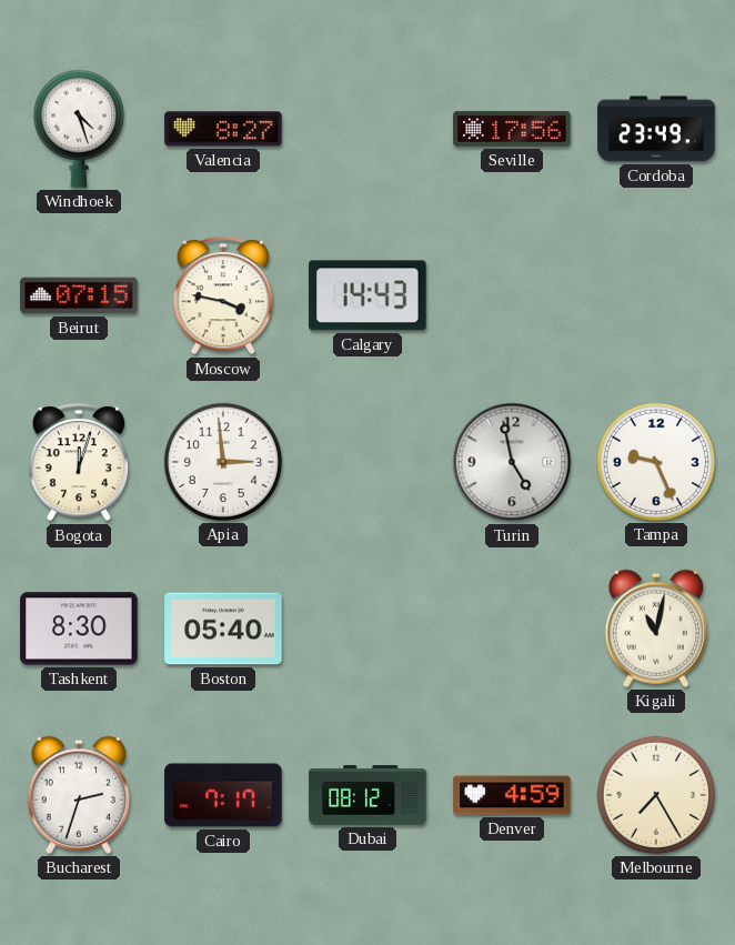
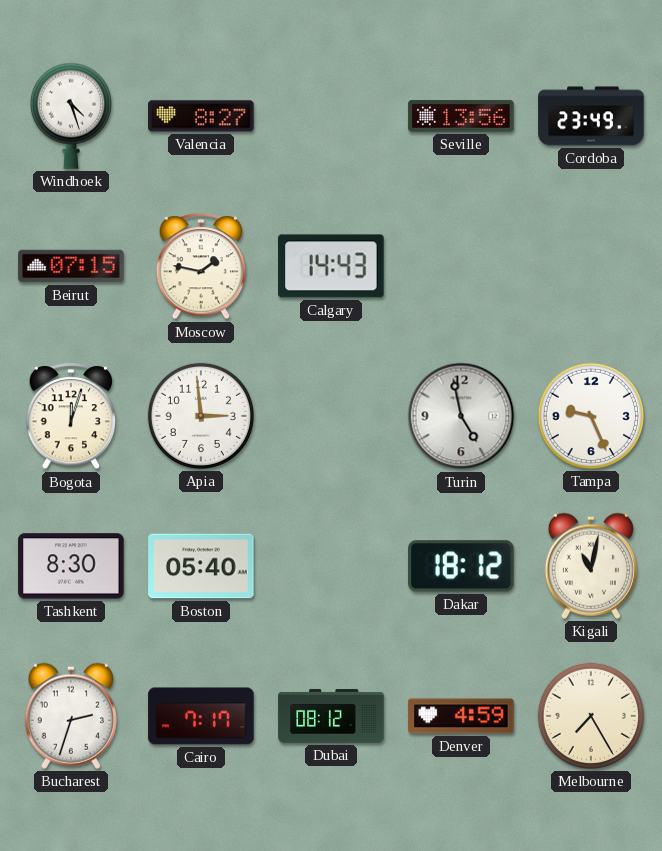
Seville: 17:56 -> 13:56 (461, 116)
Moscow: 3:47 -> 1:47 (201, 267)
Dakar: none -> 18:12 (461, 566)
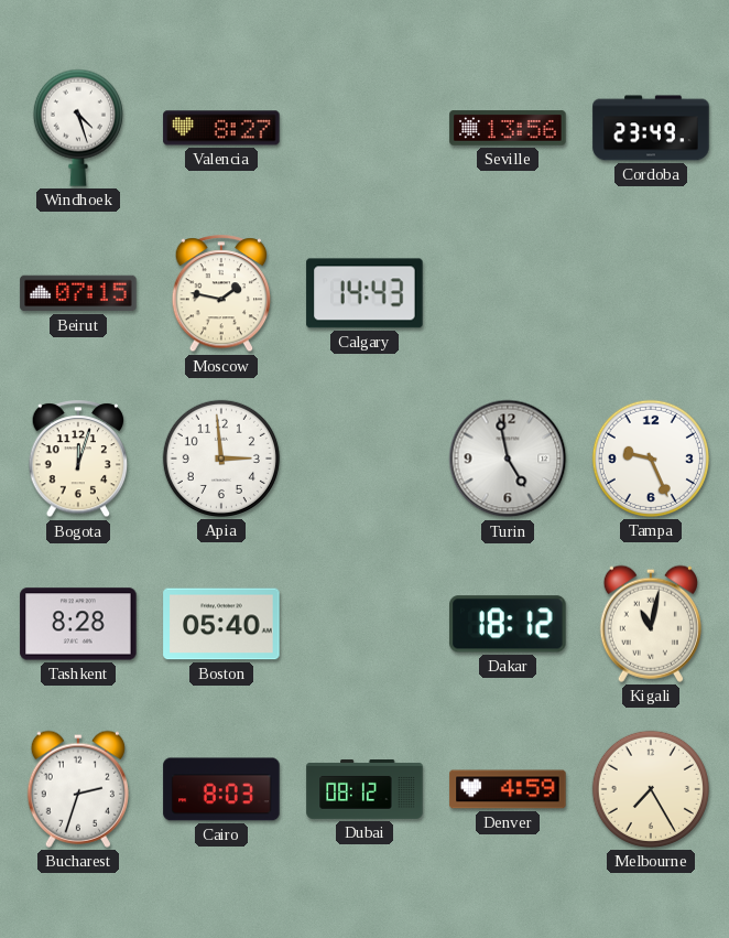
Tashkent: 8:30 -> 8:28 (78, 624)
Cairo: 7:17 -> 8:03 (221, 789)
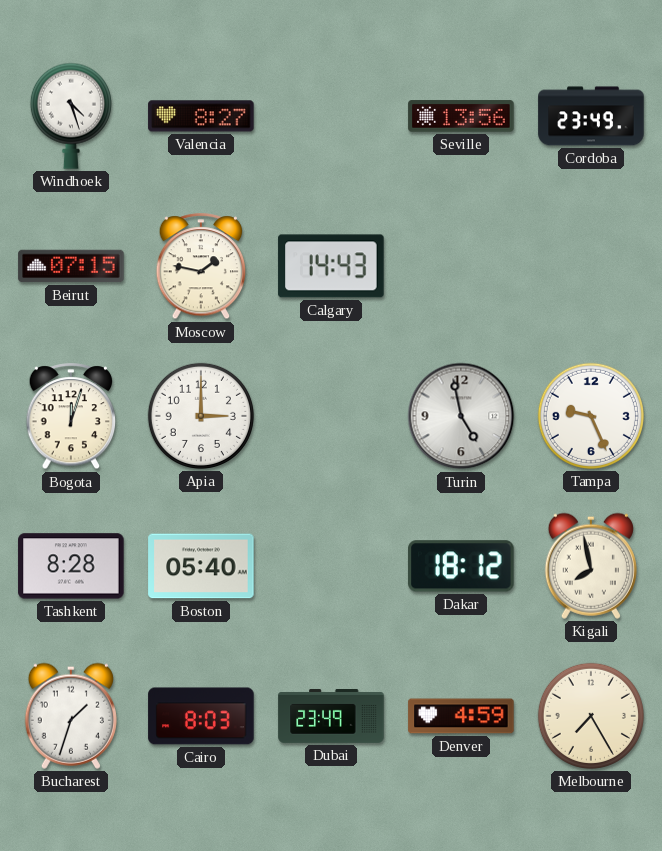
Apia: 2:59 -> 3:00 (201, 416)
Kigali: 11:02 -> 7:58 (591, 566)
Bucharest: 2:33 -> 1:33 (71, 716)
Dubai: 08:12 -> 23:49 (331, 717)
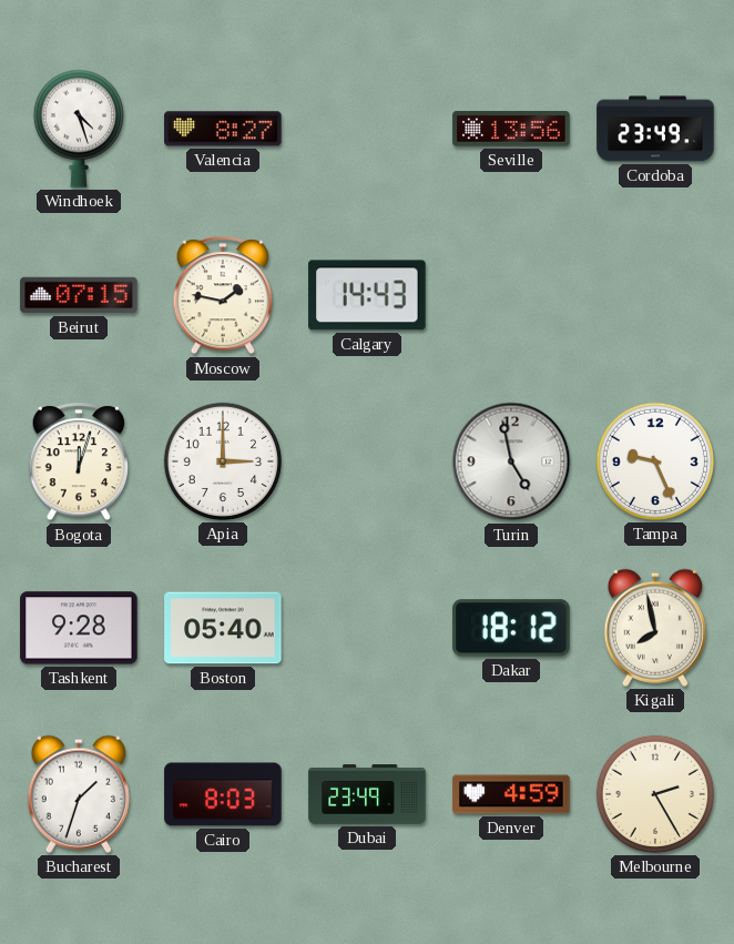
Tashkent: 8:28 -> 9:28 (79, 628)
Melbourne: 7:25 -> 2:25 (655, 794)
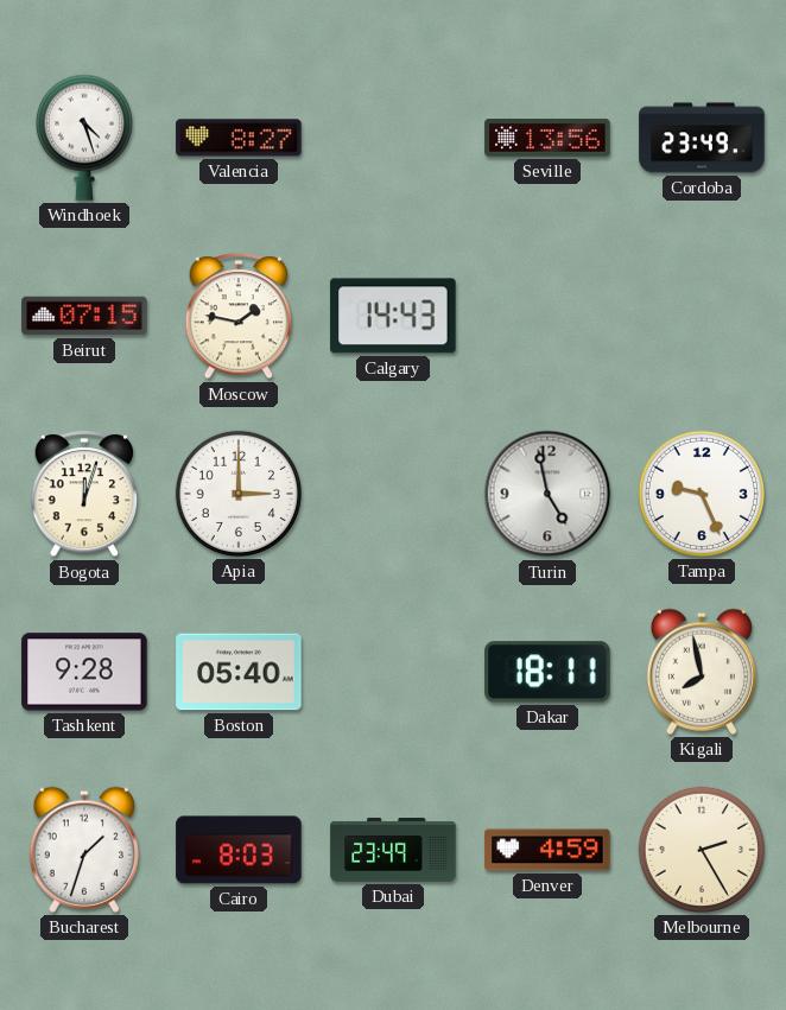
Dakar: 18:12 -> 18:11 (547, 672)
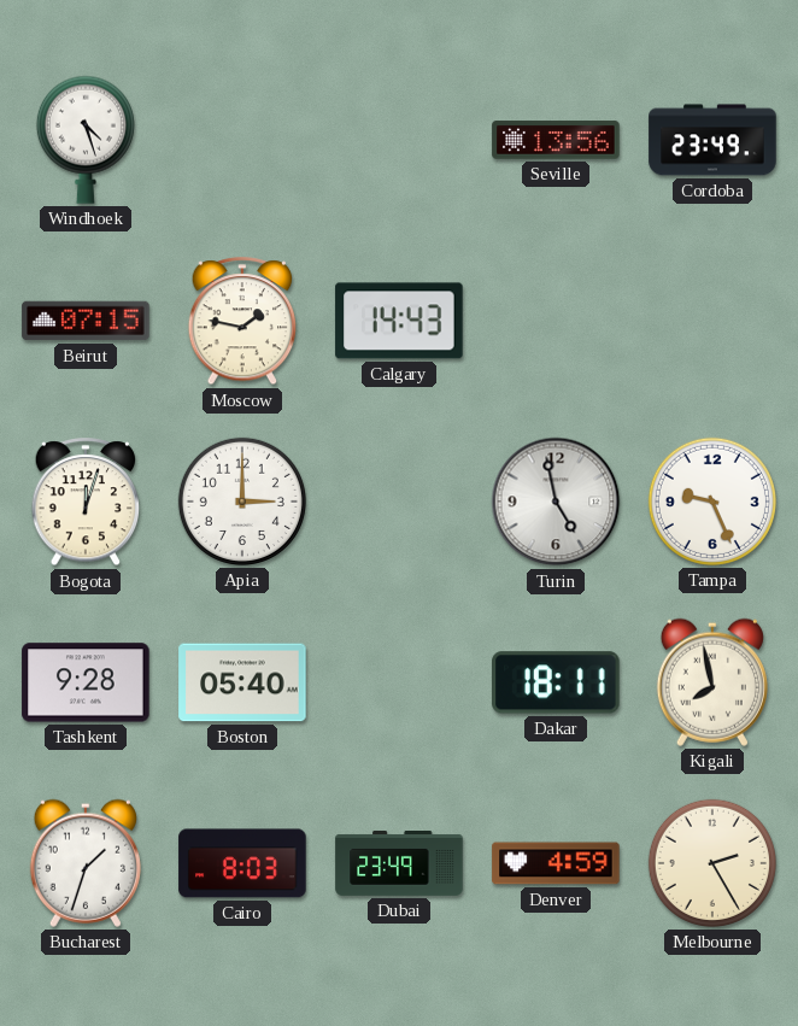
Valencia: 8:27 -> none (239, 138)
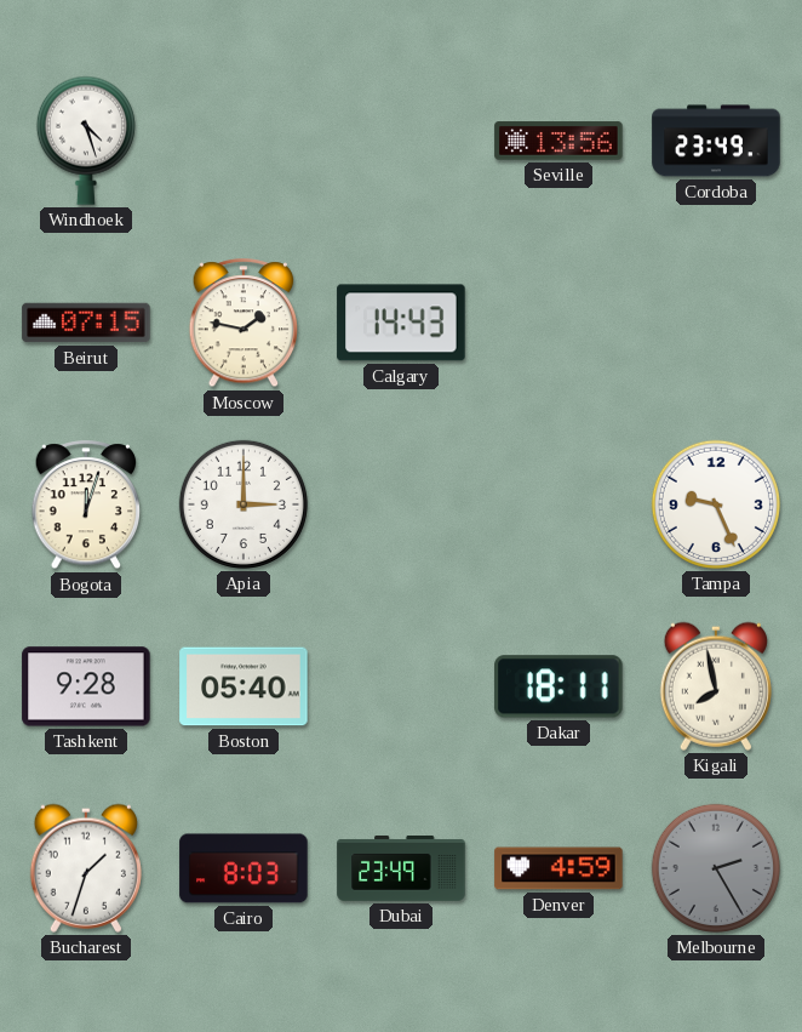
Turin: 4:58 -> none (556, 502)
Melbourne dial: cream -> grey (716, 868)
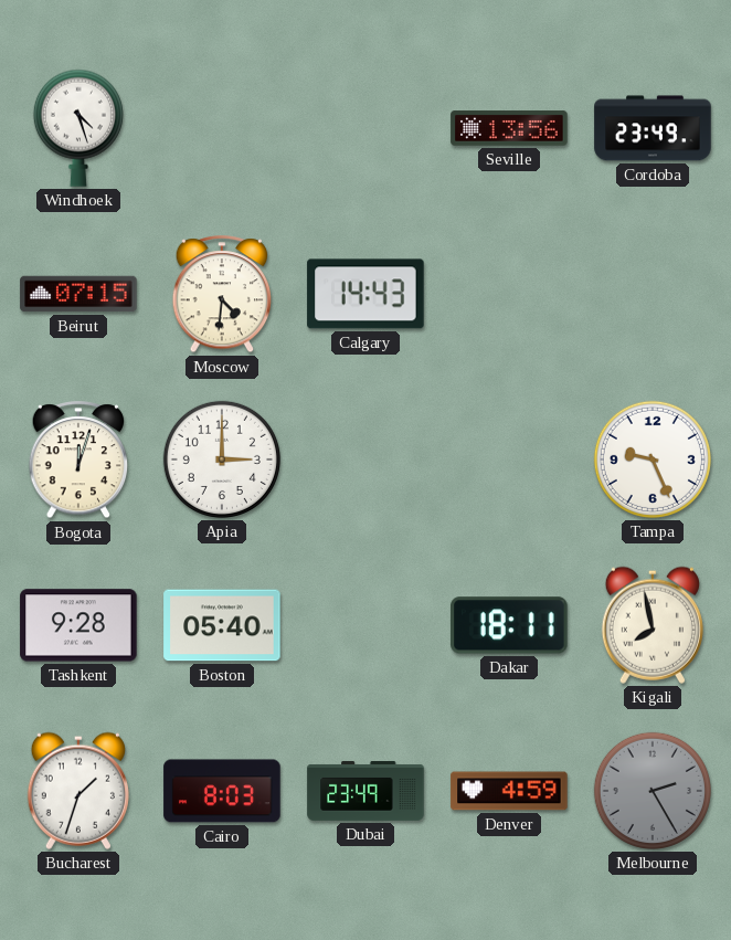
Moscow: 1:47 -> 4:31 (222, 295)
